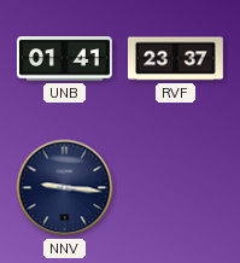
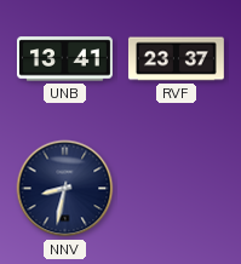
UNB: 01:41 -> 13:41 (64, 59)
NNV: 9:16 -> 8:32 (65, 189)
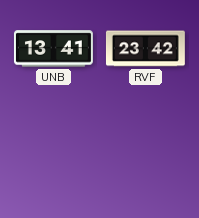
RVF: 23:37 -> 23:42 (145, 49)
NNV: 8:32 -> none (65, 189)
